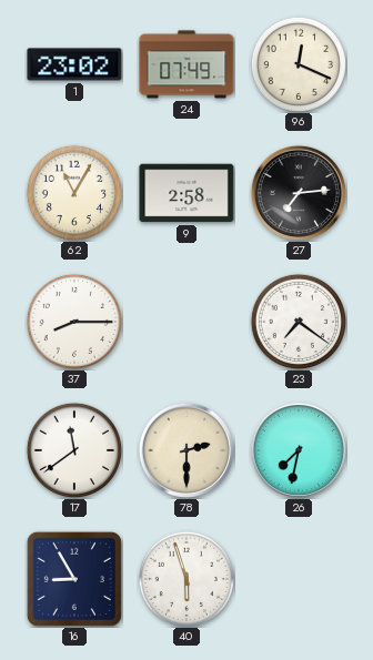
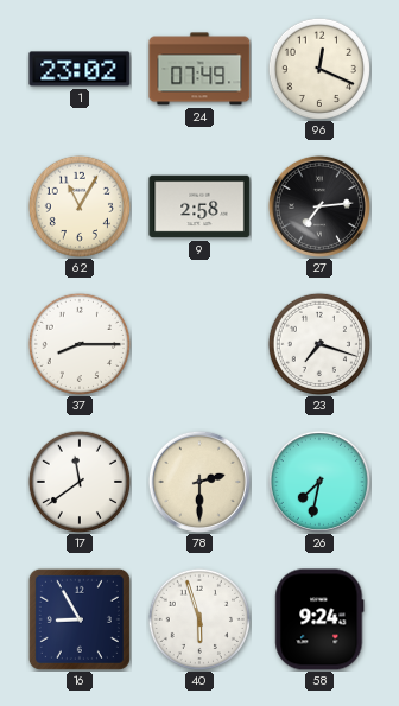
23: 7:21 -> 7:18 (318, 343)
58: none -> 9:24 (319, 619)
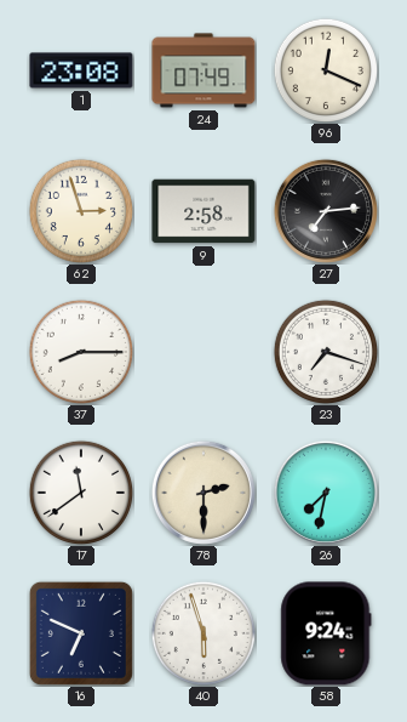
1: 23:02 -> 23:08 (81, 70)
62: 11:05 -> 2:57 (80, 210)
16: 8:55 -> 6:49 (81, 633)
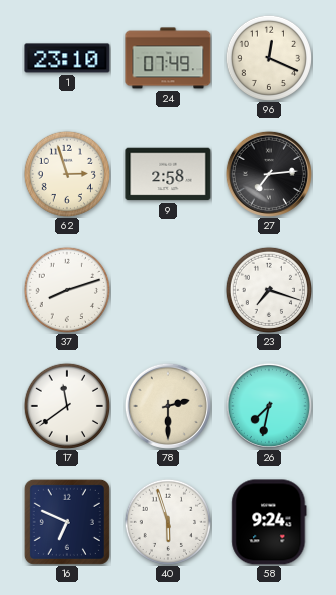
1: 23:08 -> 23:10 (67, 58)
37: 8:15 -> 8:12 (66, 289)
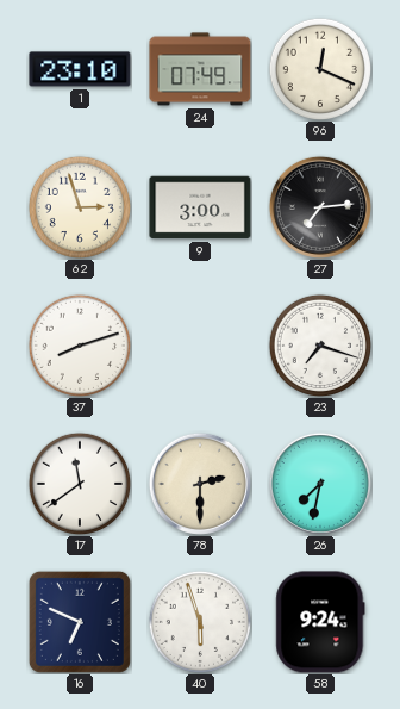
9: 2:58 -> 3:00 (200, 207)
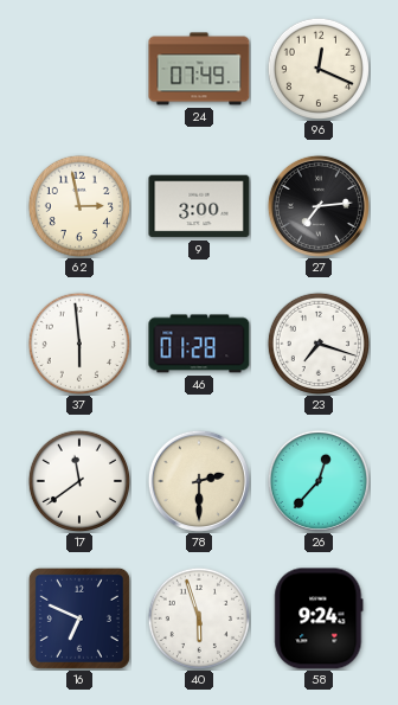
1: 23:10 -> none (80, 69)
62: 2:57 -> 2:58 (78, 205)
37: 8:12 -> 5:59 (78, 342)
46: none -> 01:28 (199, 344)
26: 7:32 -> 12:37 (319, 481)
